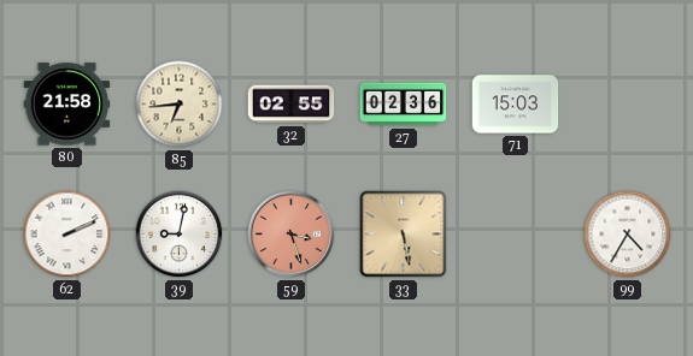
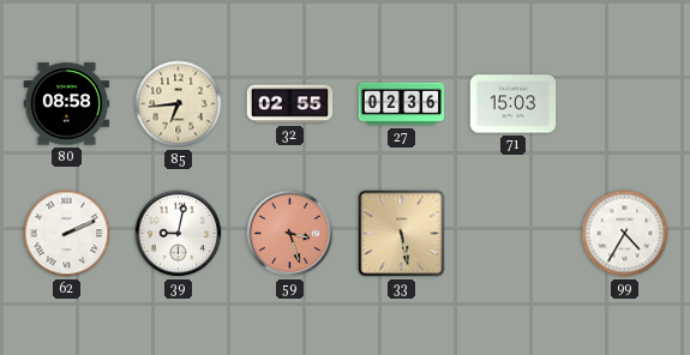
80: 21:58 -> 08:58 (67, 104)
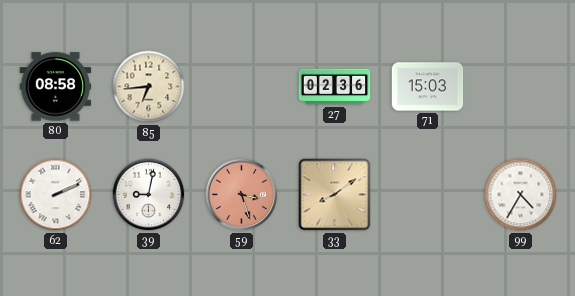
32: 02:55 -> none (290, 104)
33: 5:28 -> 8:09 (335, 195)
